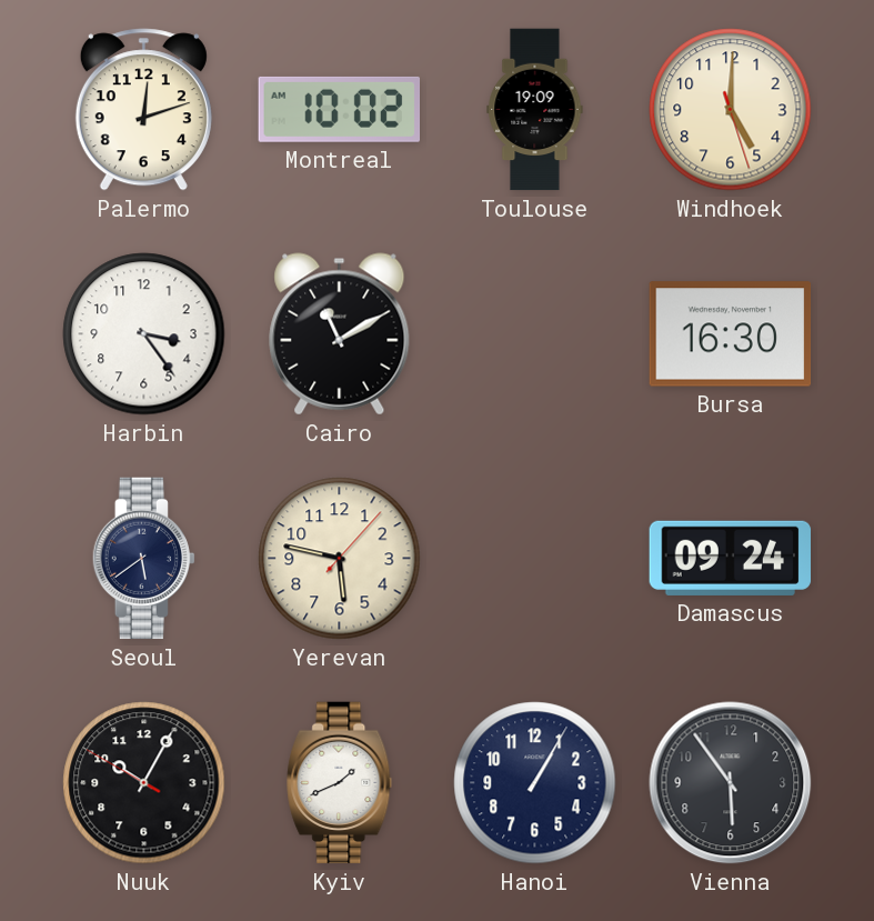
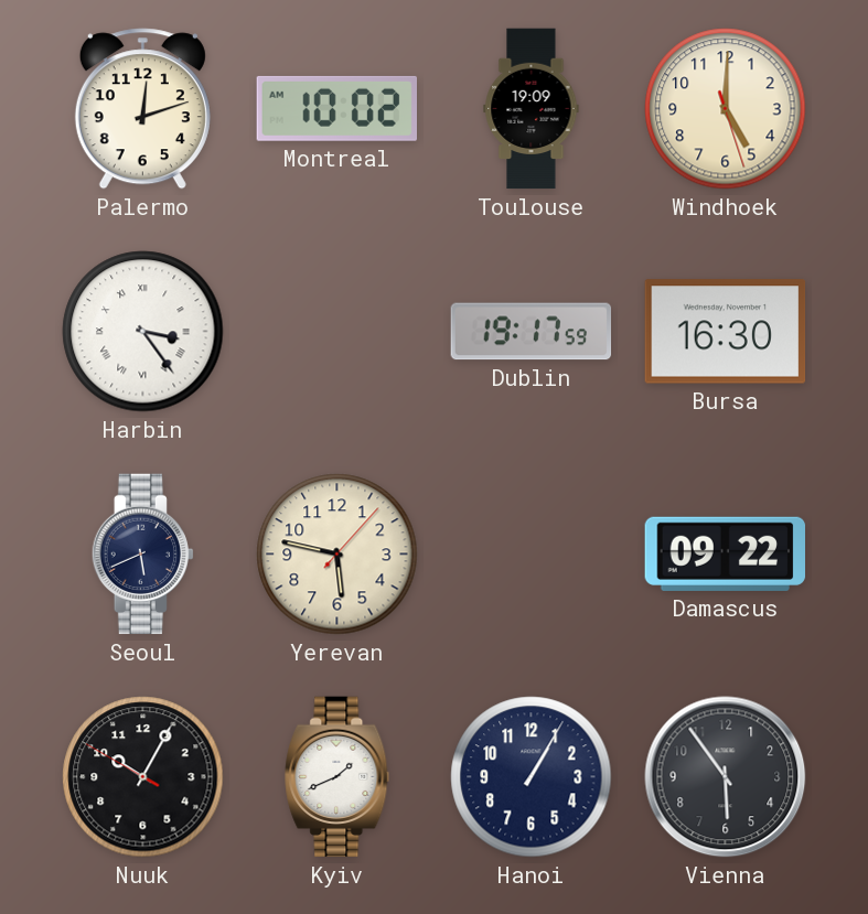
Harbin numerals: Arabic -> Roman (143, 332)
Cairo: 11:10 -> none (340, 334)
Dublin: none -> 19:17 (532, 332)
Seoul: 5:39 -> 5:41 (142, 555)
Damascus: 09:24 -> 09:22 (726, 553)
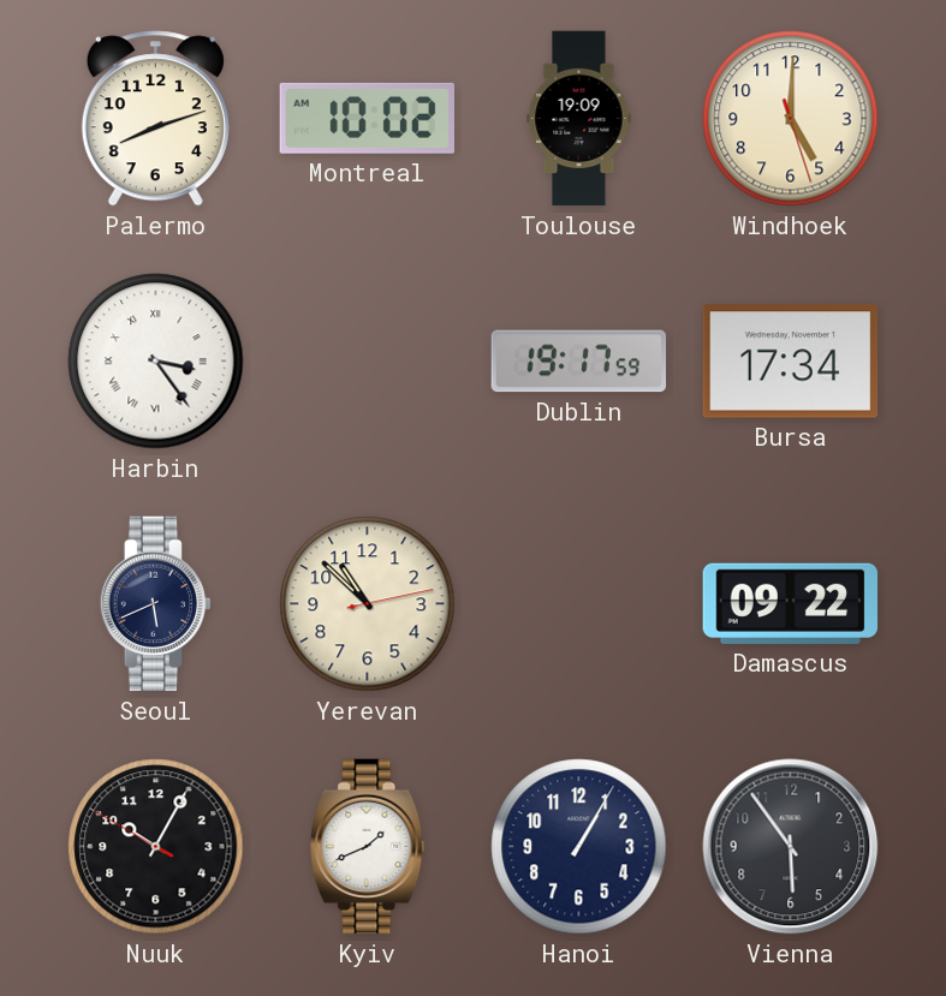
Palermo: 12:12 -> 8:12 (155, 119)
Bursa: 16:30 -> 17:34 (791, 362)
Yerevan: 5:47 -> 10:52 (368, 604)
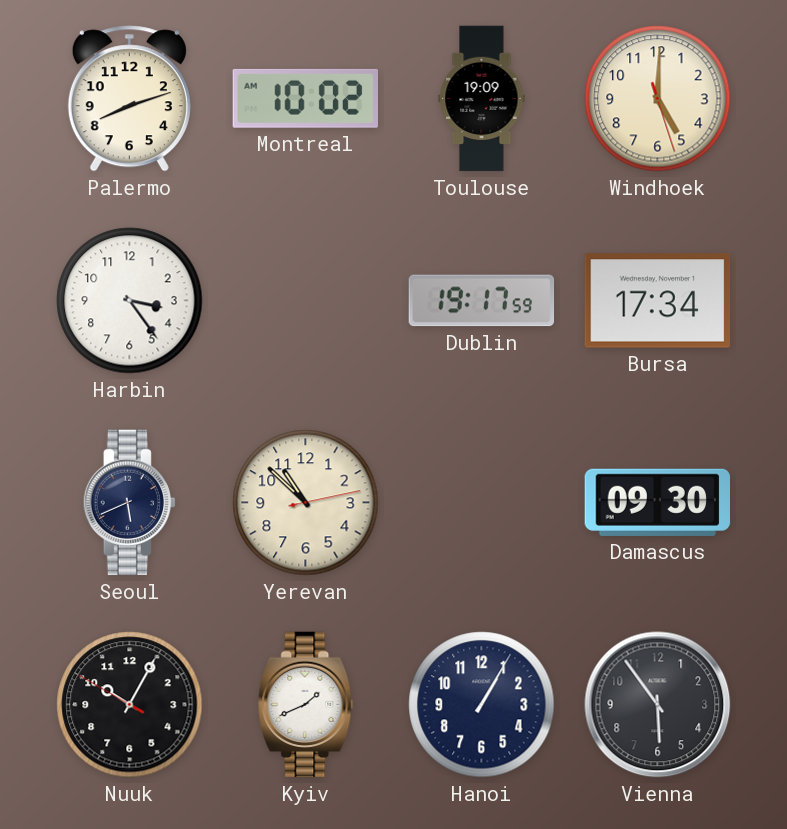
Harbin numerals: Roman -> Arabic (130, 301)
Damascus: 09:22 -> 09:30 (658, 502)
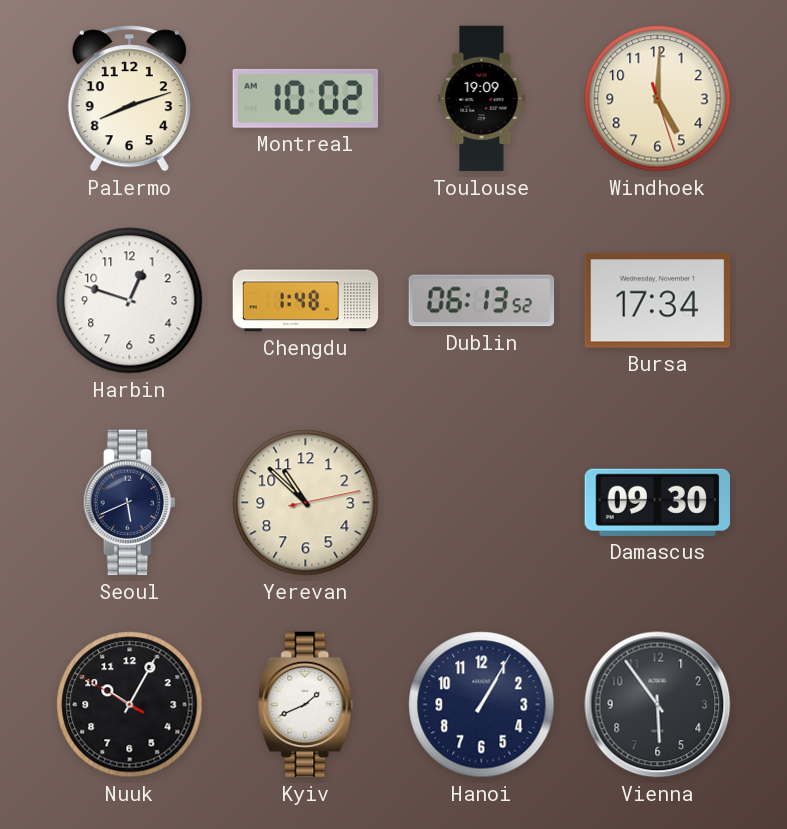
Harbin: 3:24 -> 12:48 (130, 301)
Chengdu: none -> 1:48 (306, 301)
Dublin: 19:17 -> 06:13 (482, 301)
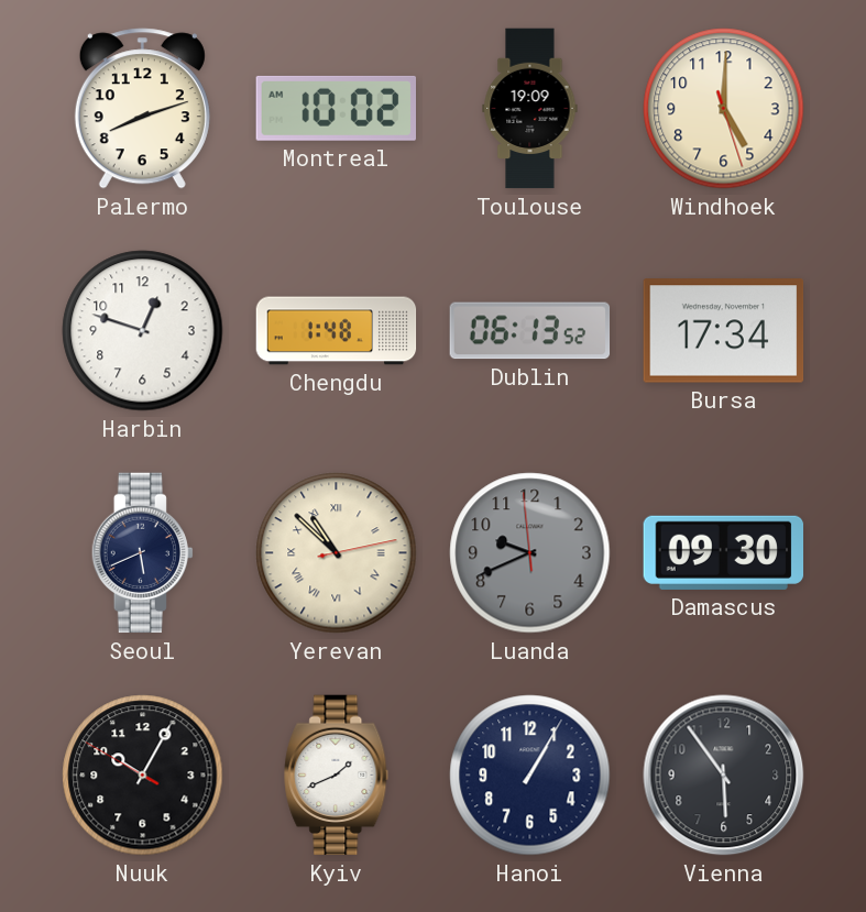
Yerevan numerals: Arabic -> Roman (337, 553)
Luanda: none -> 9:40 (530, 553)
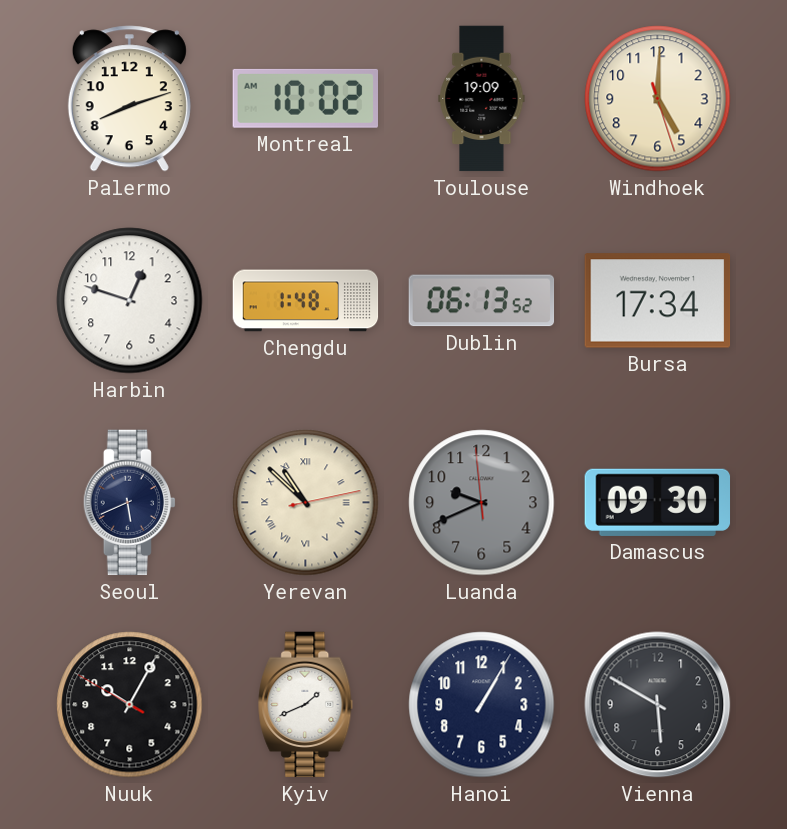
Vienna: 5:54 -> 5:50 (658, 705)
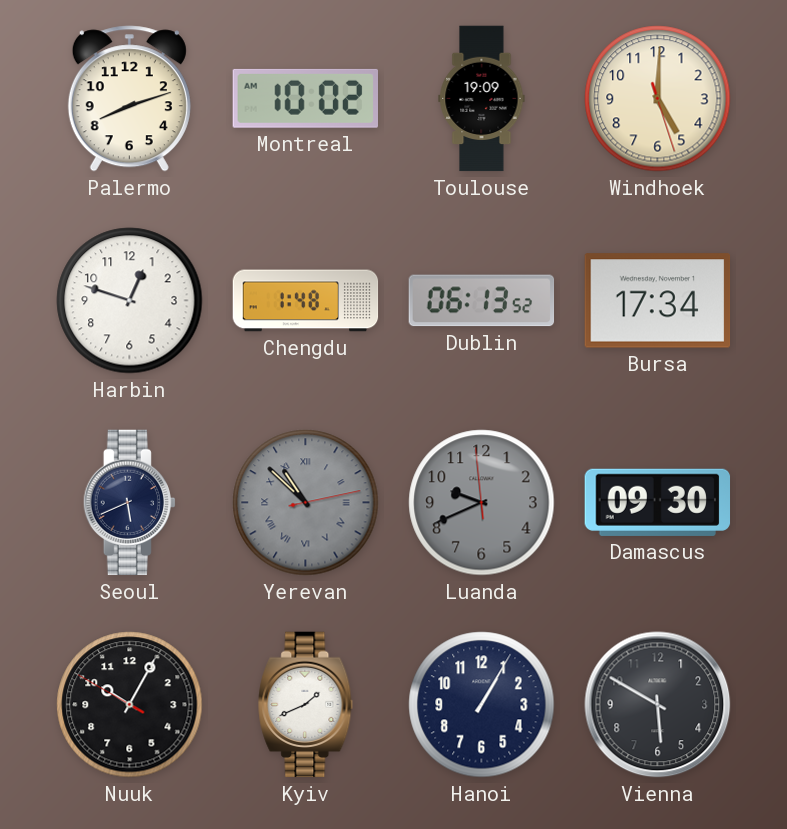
Yerevan dial: cream -> grey (306, 503)
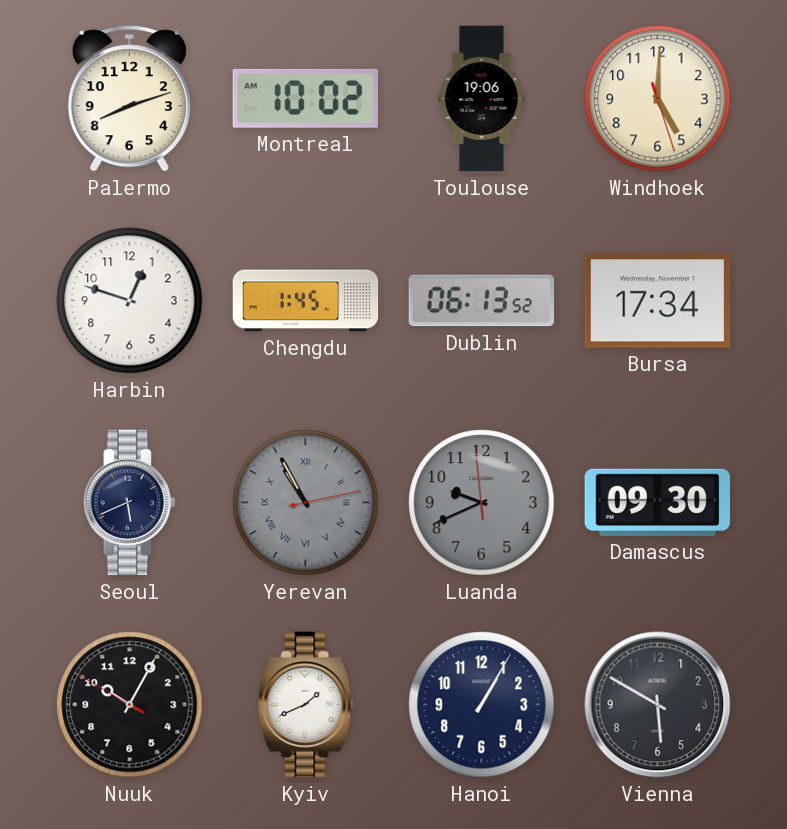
Toulouse: 19:09 -> 19:06 (482, 99)
Chengdu: 1:48 -> 1:45 (306, 301)
Yerevan: 10:52 -> 10:55 (306, 503)
